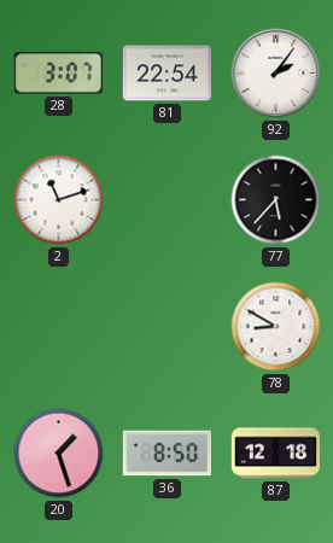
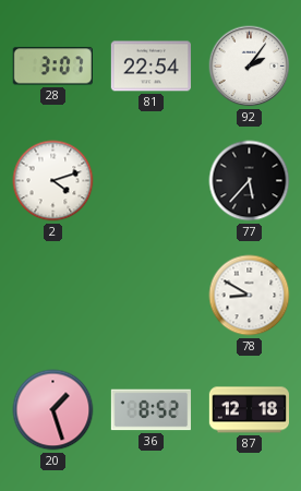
2: 11:12 -> 4:12 (53, 181)
36: 8:50 -> 8:52 (150, 410)
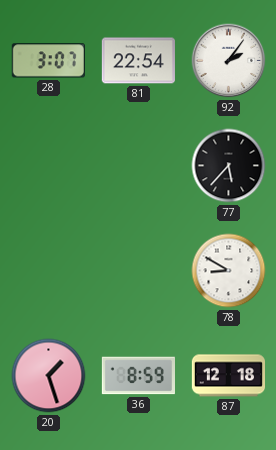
2: 4:12 -> none (53, 181)
36: 8:52 -> 8:59 (138, 376)
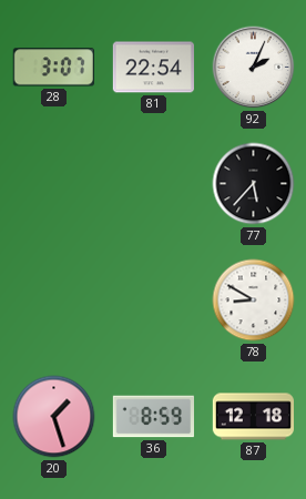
92: 2:06 -> 2:04 (254, 68)
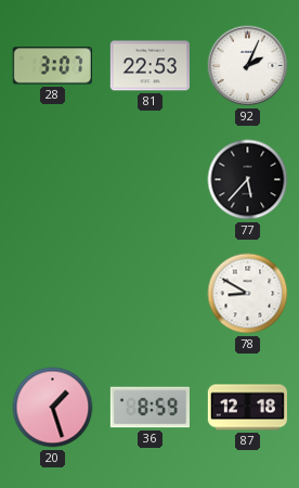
81: 22:54 -> 22:53 (149, 66)
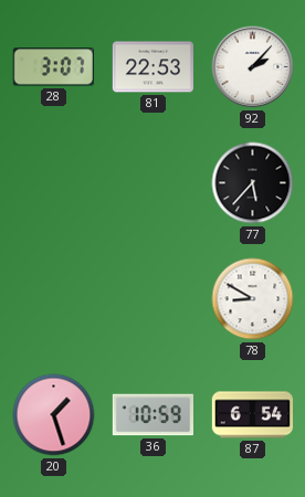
92: 2:04 -> 2:07 (253, 67)
36: 8:59 -> 10:59 (152, 415)
87: 12:18 -> 6:54 (252, 415)
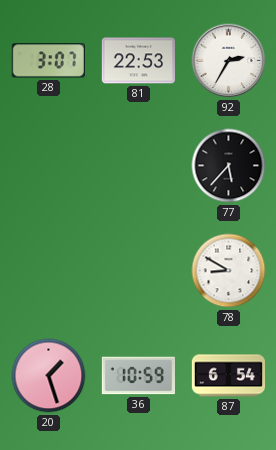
92: 2:07 -> 2:35 (229, 61)
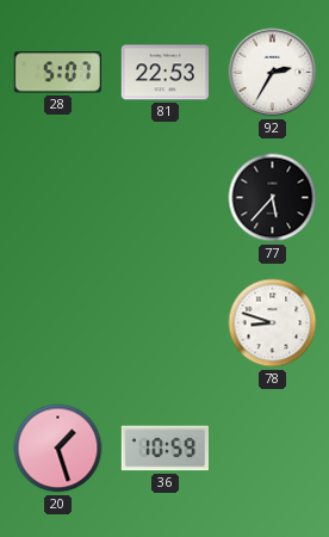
28: 3:07 -> 5:07 (57, 73)
78: 8:50 -> 8:48 (273, 323)
87: 6:54 -> none (228, 376)
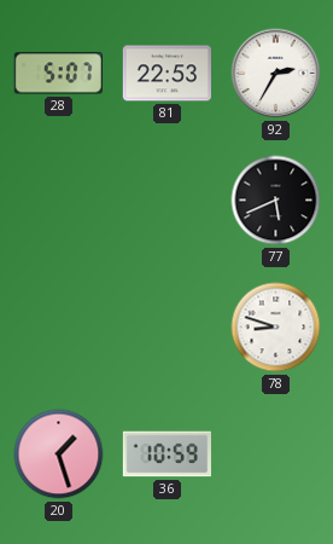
77: 5:37 -> 5:41 (276, 201)
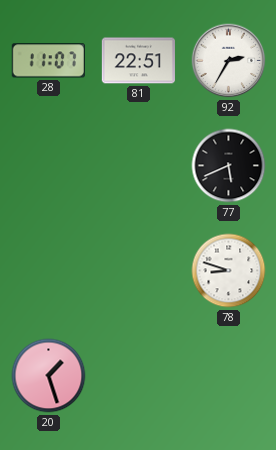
28: 5:07 -> 11:07 (48, 61)
81: 22:53 -> 22:51 (138, 61)
36: 10:59 -> none (166, 455)
